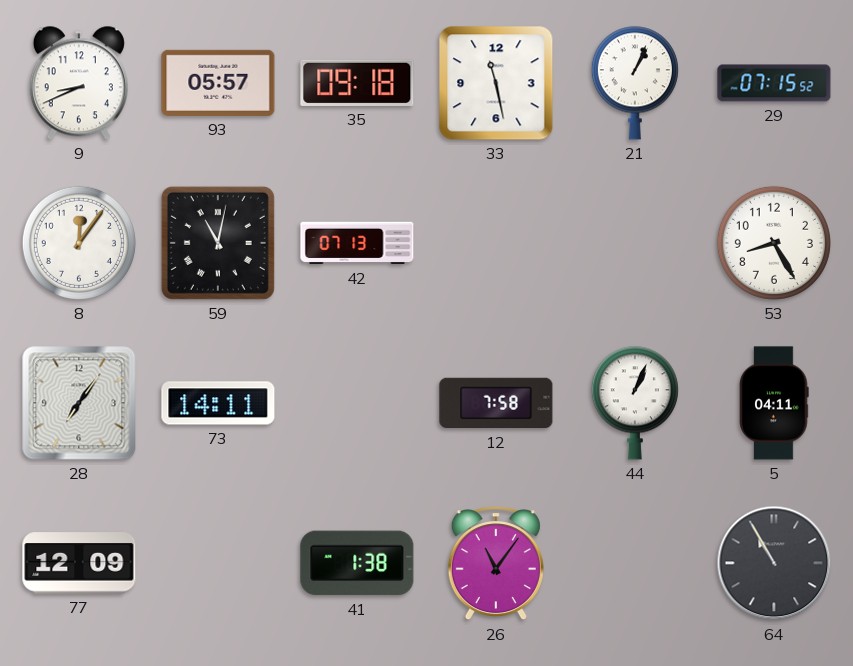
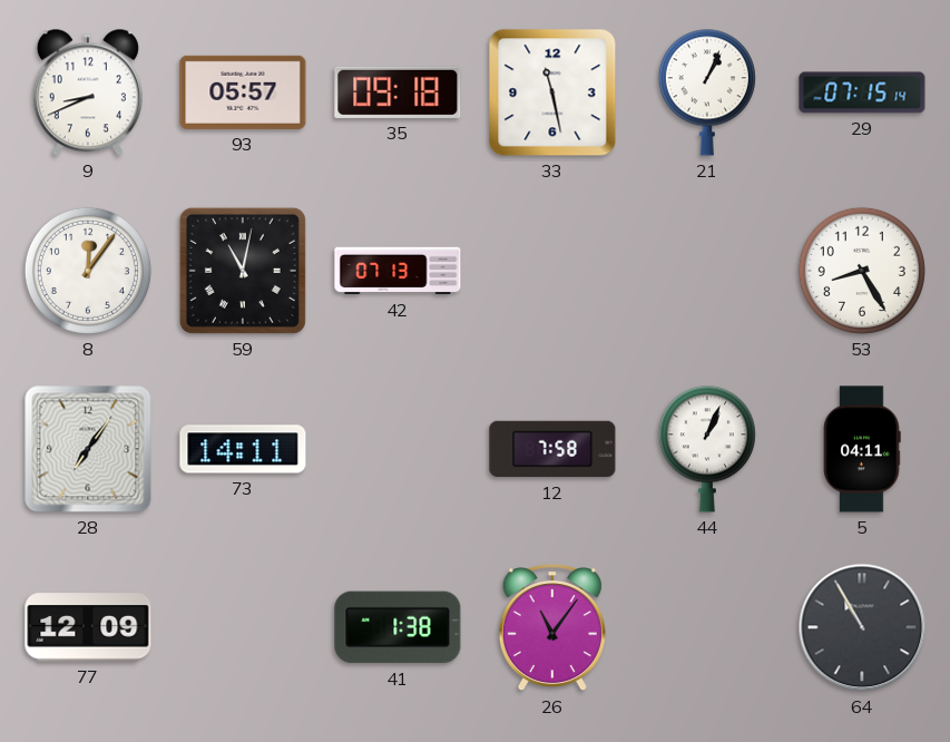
29: 07:15:52 -> 07:15:14 (862, 92)
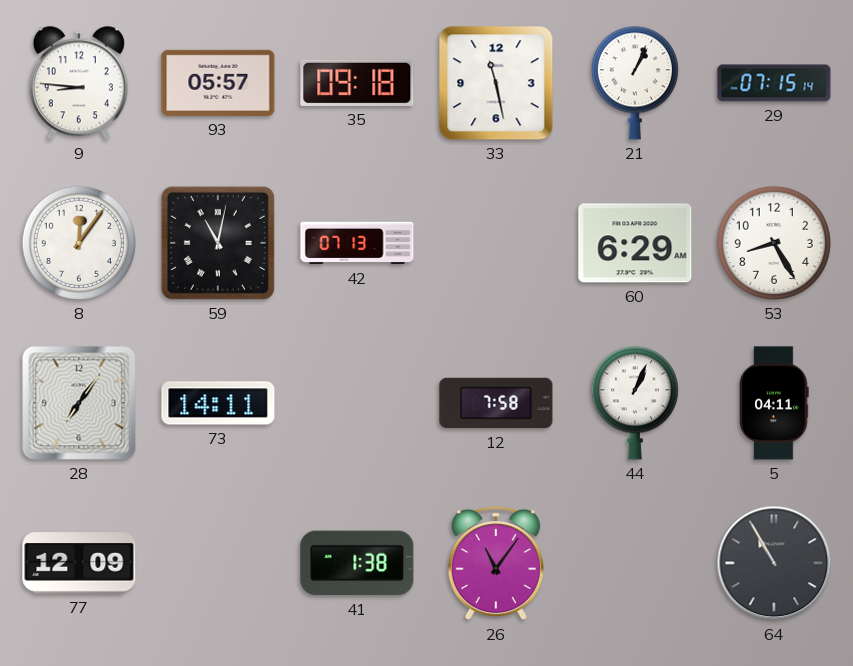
9: 8:41 -> 8:46 (79, 83)
60: none -> 6:29 (635, 243)
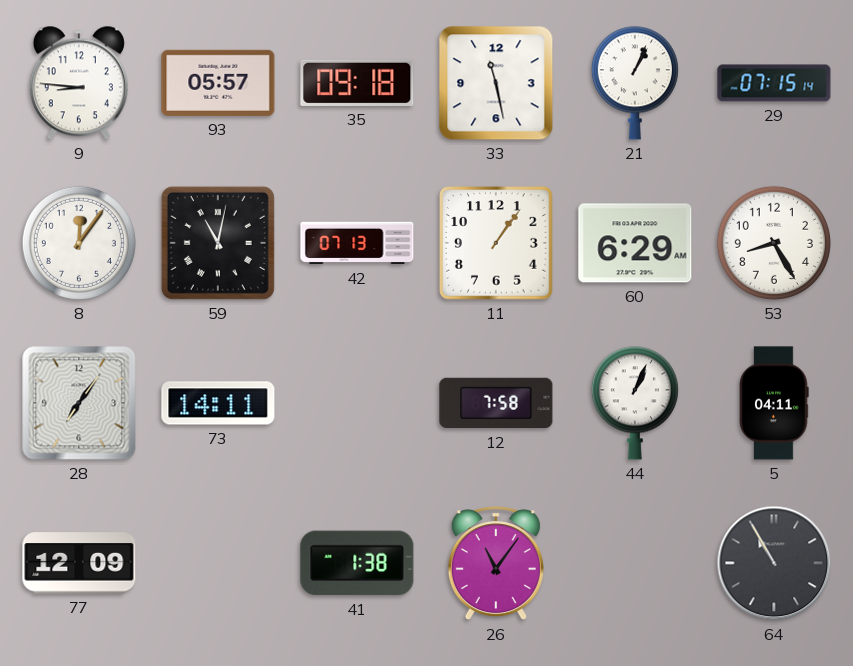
11: none -> 1:06 (496, 243)
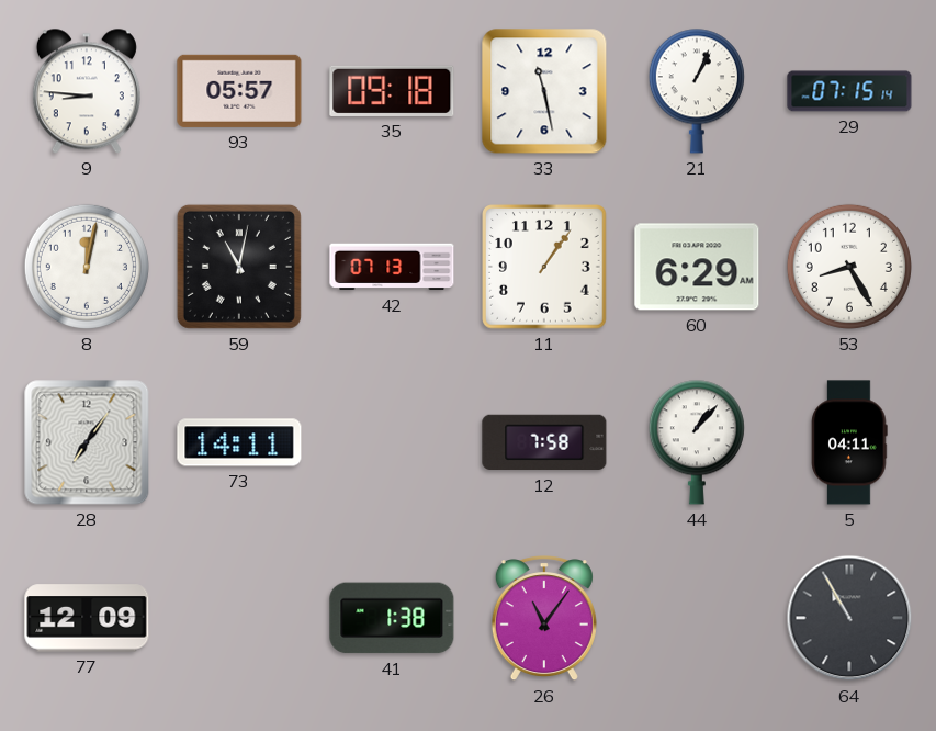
8: 12:06 -> 12:02 (87, 267)
44: 1:04 -> 1:07 (697, 442)
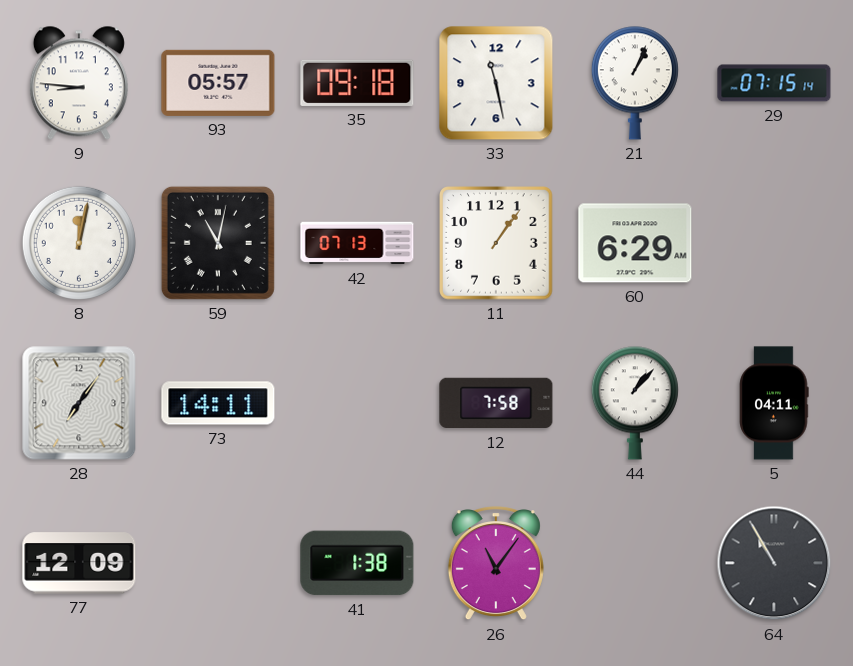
53: 8:25 -> none (849, 267)
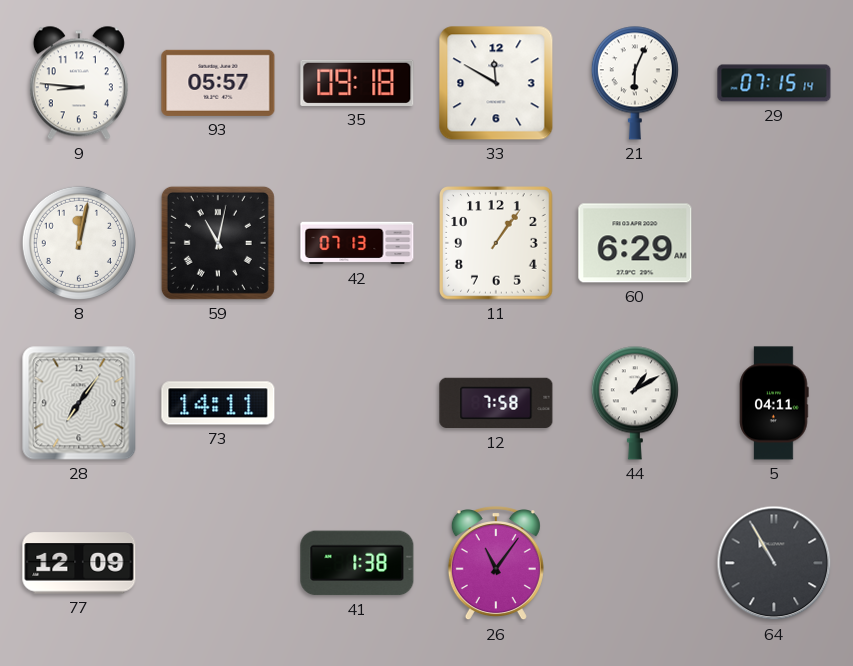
33: 11:28 -> 11:50 (496, 83)
21: 1:04 -> 6:04 (635, 83)
44: 1:07 -> 1:10 (635, 403)
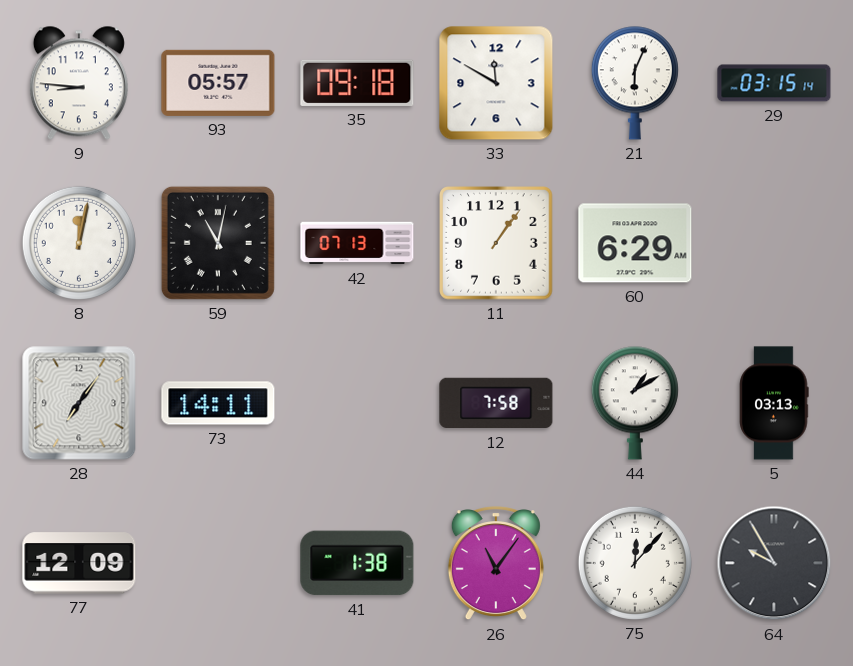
29: 07:15 -> 03:15 (774, 83)
5: 04:11 -> 03:13 (774, 403)
75: none -> 12:07 (635, 563)
64: 10:55 -> 9:55 (774, 563)
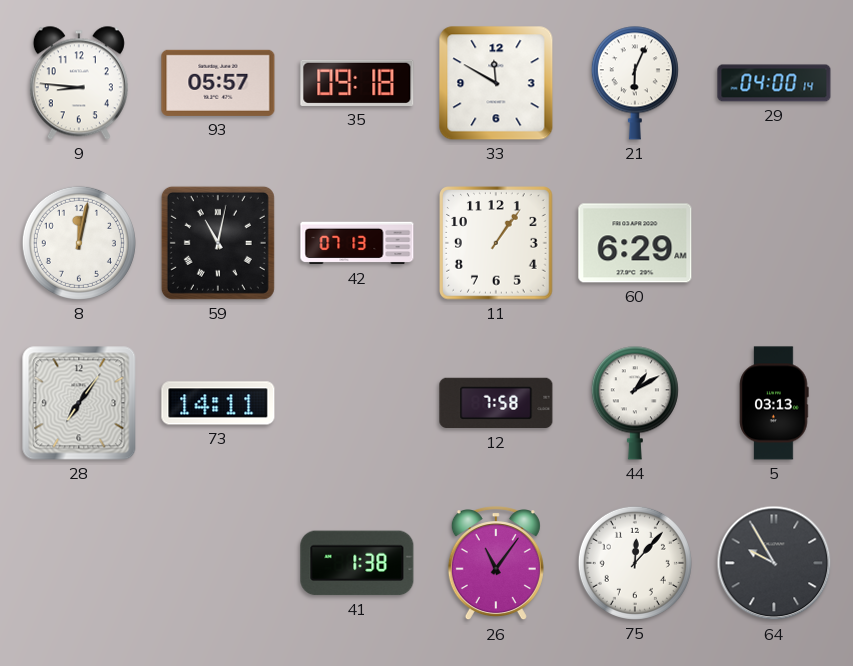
29: 03:15 -> 04:00 (774, 83)
77: 12:09 -> none (79, 563)
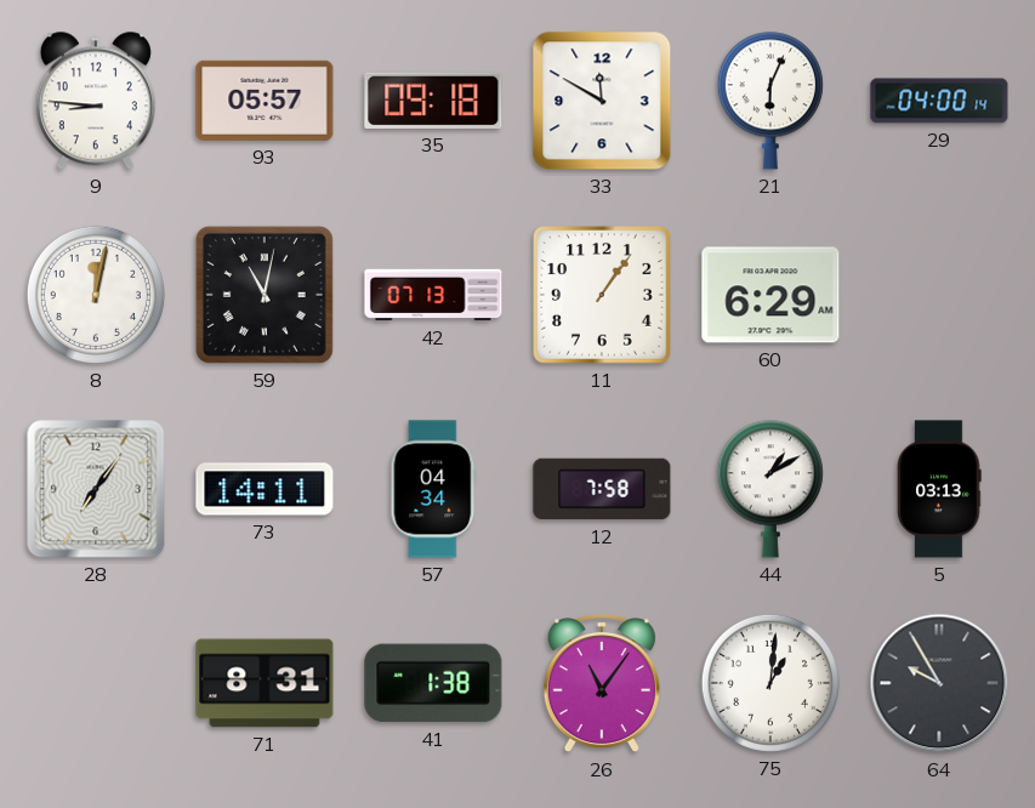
57: none -> 04:34 (433, 489)
71: none -> 8:31 (265, 683)
75: 12:07 -> 1:01 (770, 683)
